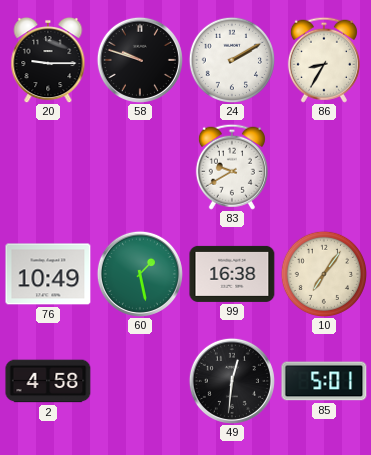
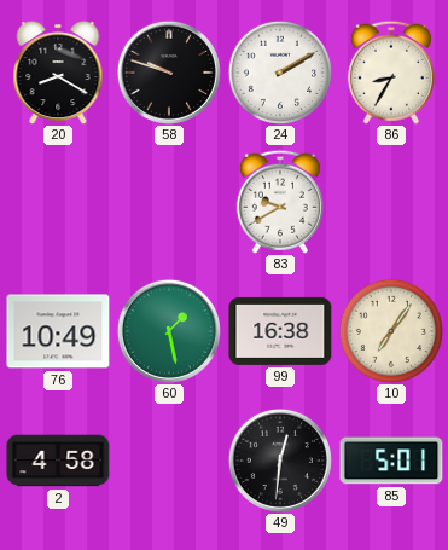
20: 9:15 -> 8:20 (58, 73)
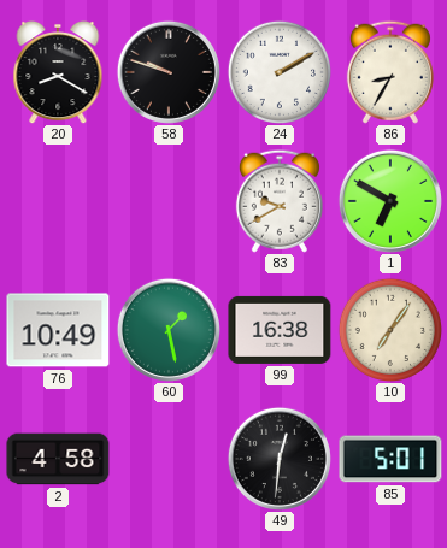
1: none -> 6:50 (390, 201)
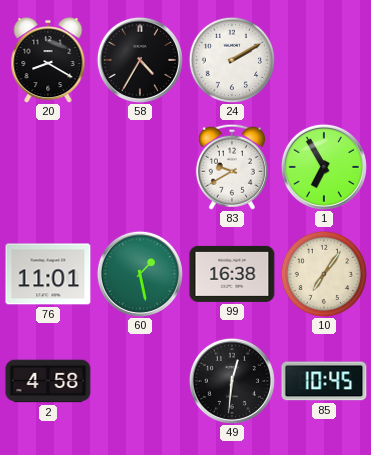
58: 9:48 -> 4:35 (140, 60)
86: 8:35 -> none (390, 72)
1: 6:50 -> 6:55 (324, 167)
76: 10:49 -> 11:01 (48, 274)
85: 5:01 -> 10:45 (324, 381)
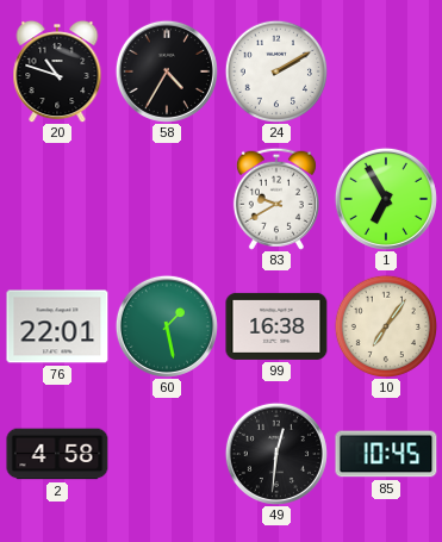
20: 8:20 -> 10:48 (57, 71)
76: 11:01 -> 22:01 (57, 326)
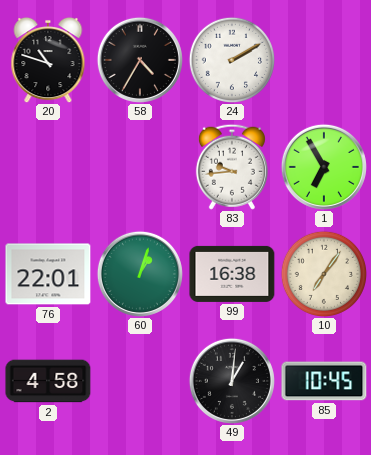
83: 9:40 -> 9:44 (232, 167)
60: 1:28 -> 1:03 (140, 274)
49: 12:31 -> 1:01 (232, 381)
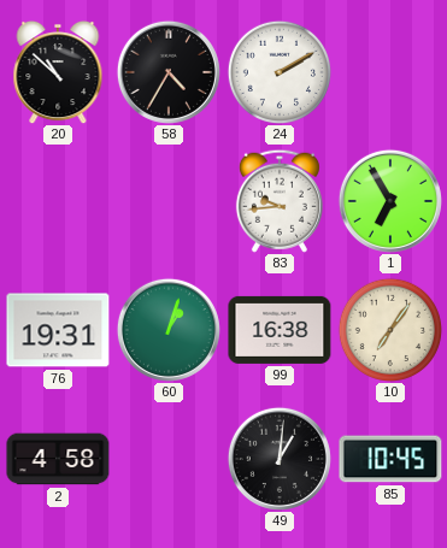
20: 10:48 -> 10:52 (58, 72)
76: 22:01 -> 19:31 (58, 330)
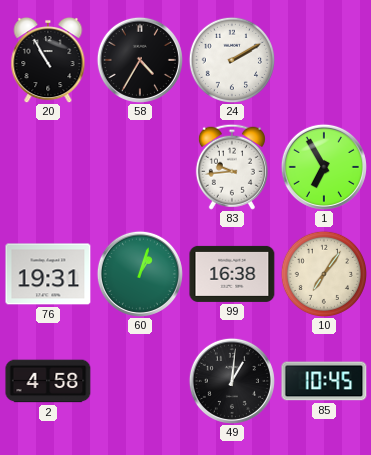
20: 10:52 -> 10:55 (48, 60)
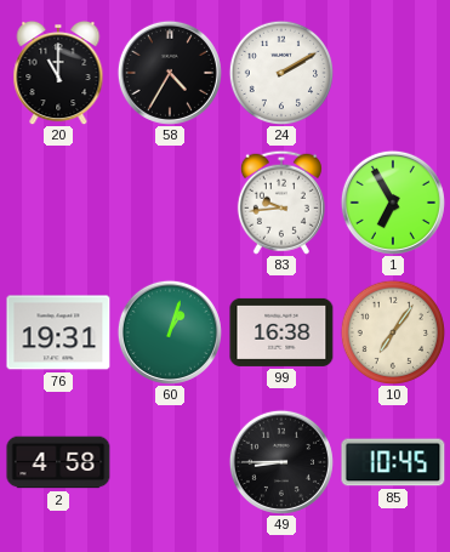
20: 10:55 -> 11:00 (58, 73)
49: 1:01 -> 8:45 (281, 462)
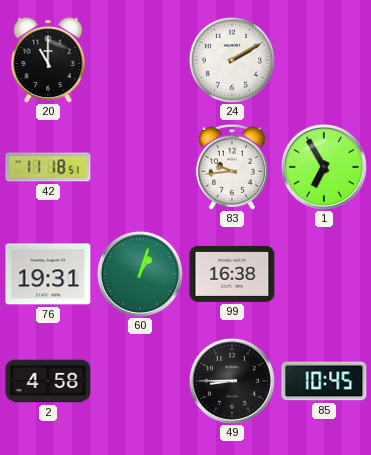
58: 4:35 -> none (170, 73)
42: none -> 11:18 (48, 167)
10: 7:06 -> none (392, 331)
